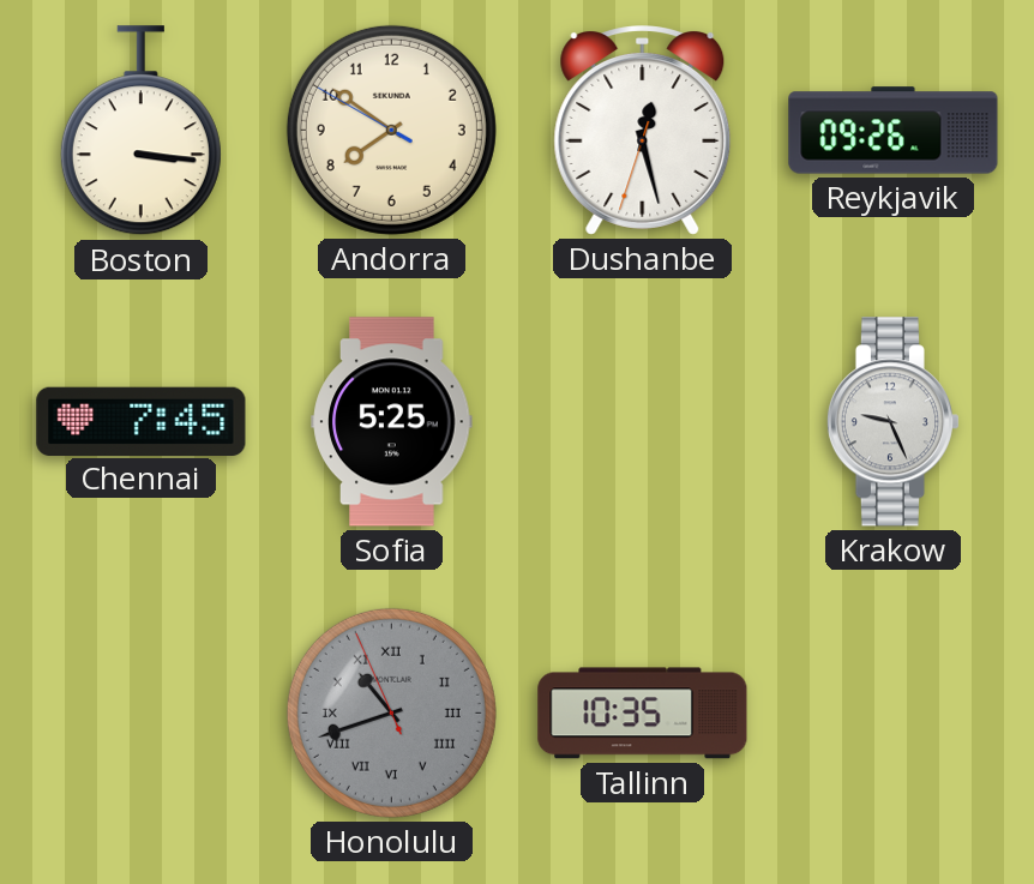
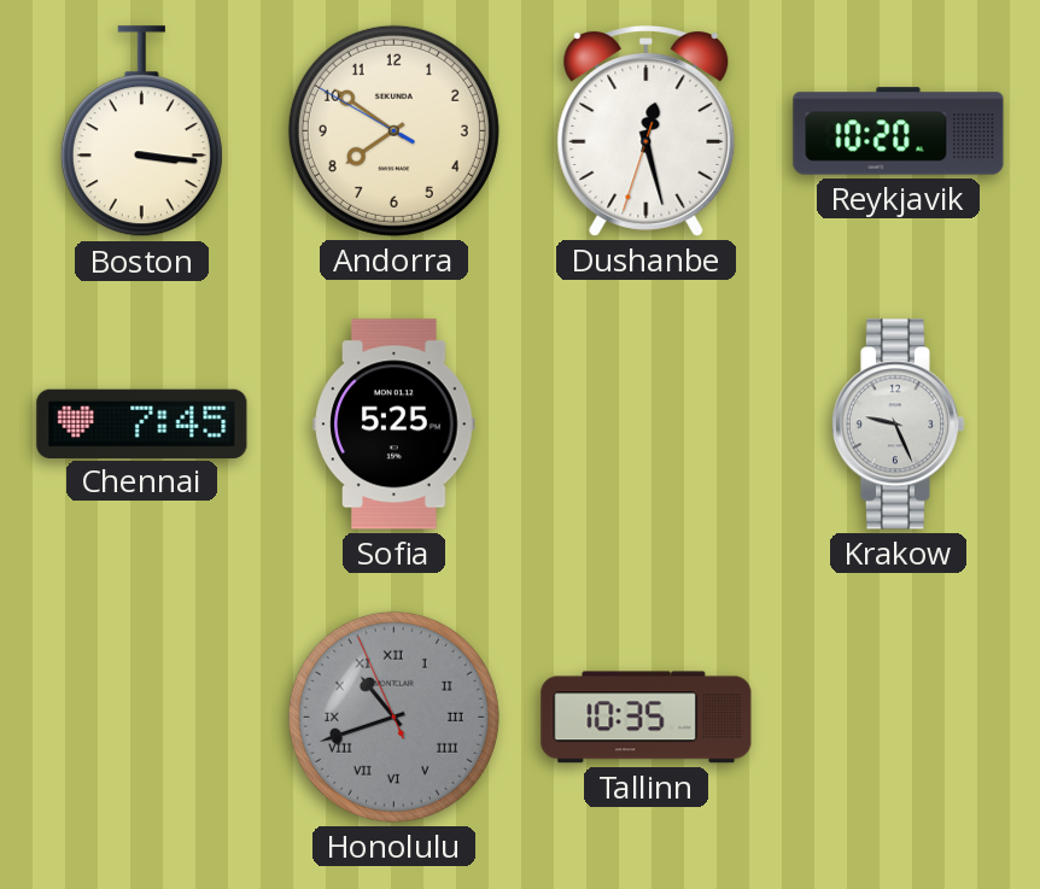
Reykjavik: 09:26 -> 10:20 (899, 131)
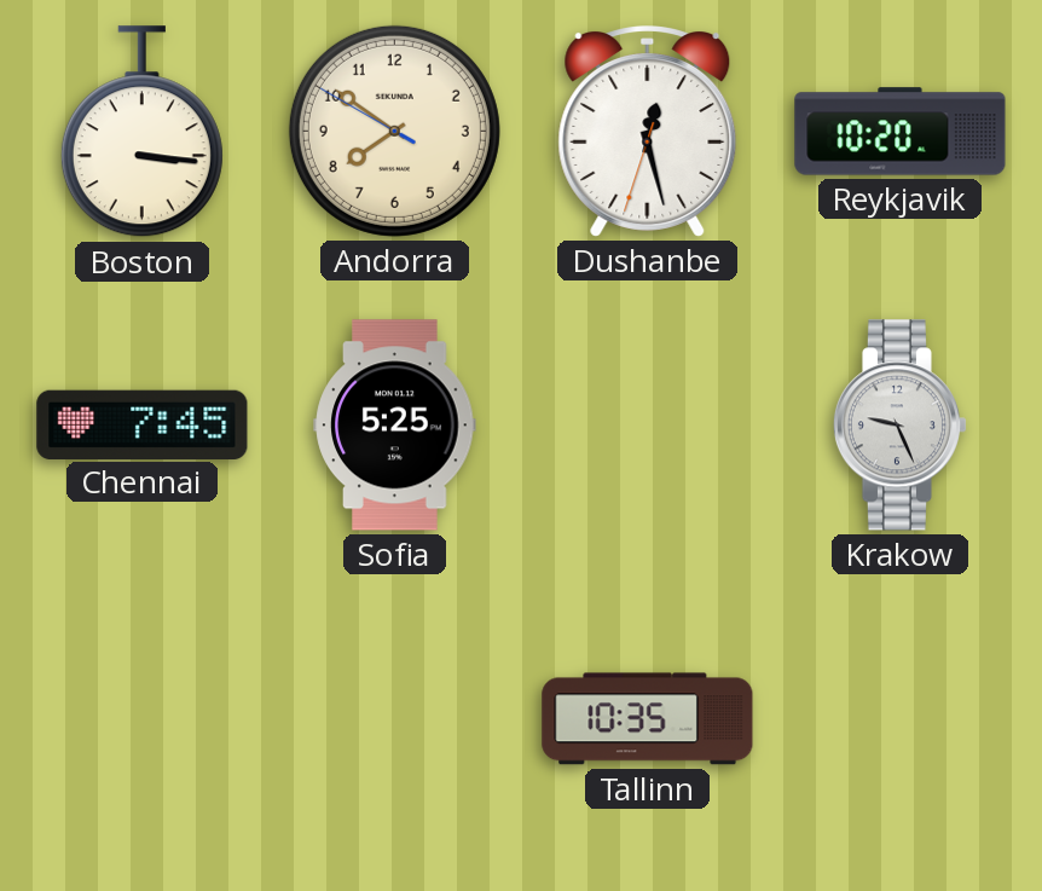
Honolulu: 10:41 -> none (393, 717)
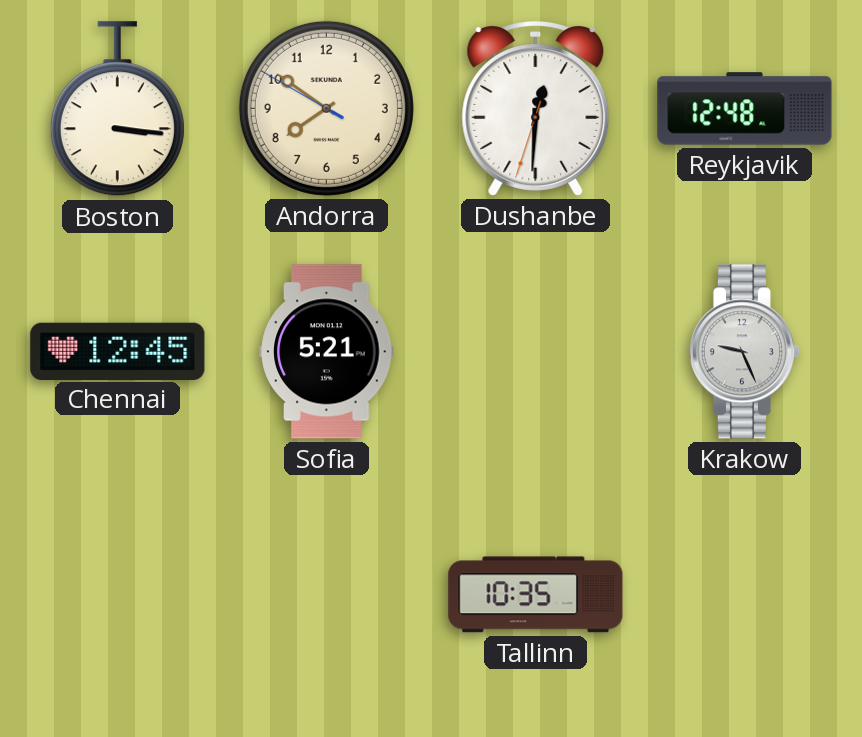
Dushanbe: 12:27 -> 12:30 (536, 109)
Reykjavik: 10:20 -> 12:48 (745, 109)
Chennai: 7:45 -> 12:45 (118, 351)
Sofia: 5:25 -> 5:21 (327, 352)
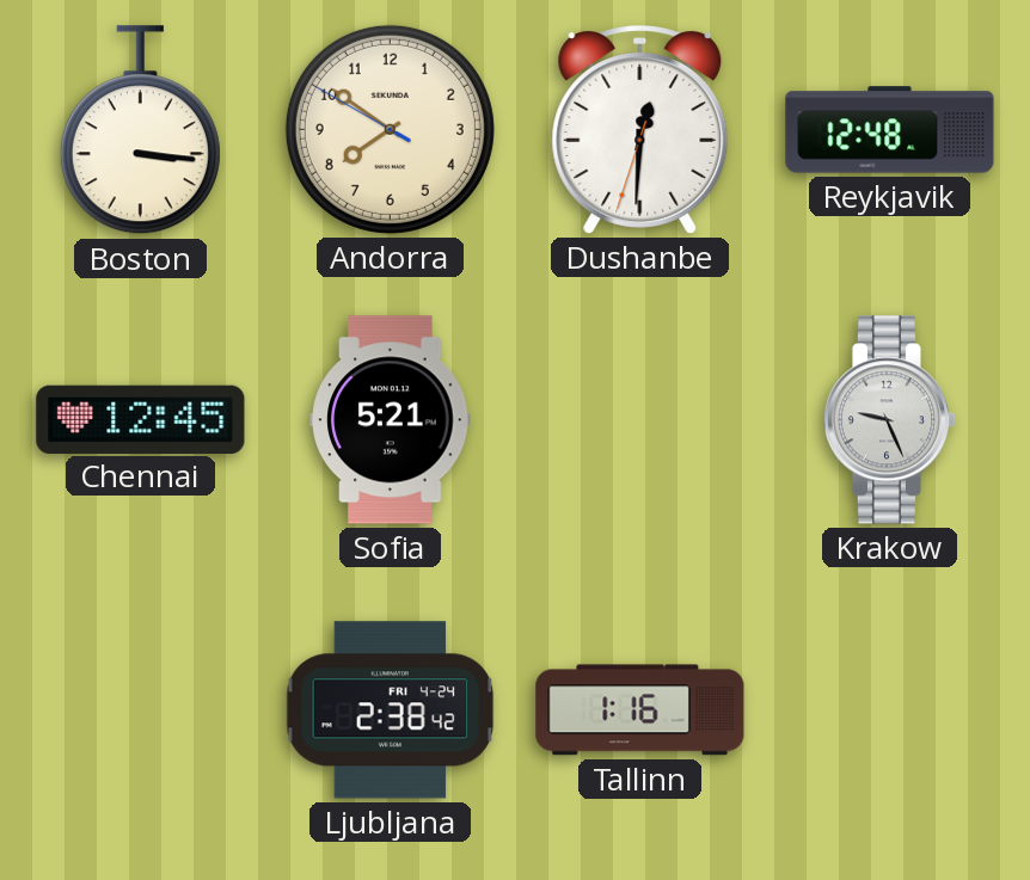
Ljubljana: none -> 2:38 (391, 710)
Tallinn: 10:35 -> 1:16 (640, 710)
